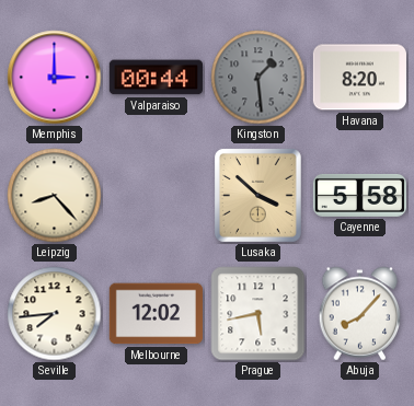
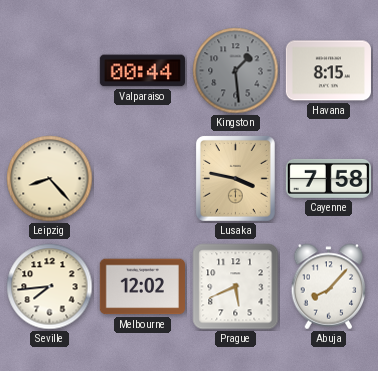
Memphis: 3:00 -> none (55, 78)
Havana: 8:20 -> 8:15 (328, 71)
Lusaka: 3:52 -> 3:47 (235, 178)
Cayenne: 5:58 -> 7:58 (328, 178)
Prague: 5:43 -> 5:41 (236, 287)
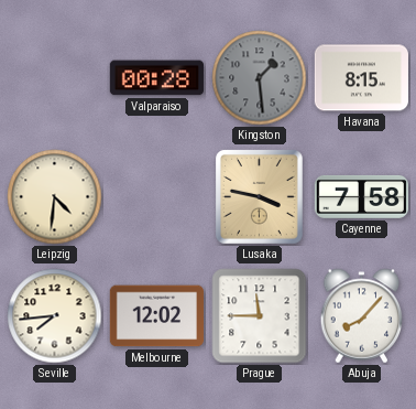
Valparaiso: 00:44 -> 00:28 (156, 78)
Leipzig: 8:23 -> 4:31 (55, 197)
Prague: 5:41 -> 11:45 (260, 316)
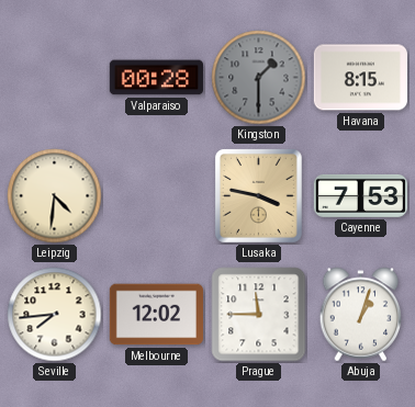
Kingston: 1:29 -> 1:30 (259, 78)
Cayenne: 7:58 -> 7:53 (360, 195)
Abuja: 8:07 -> 1:03 (361, 315)
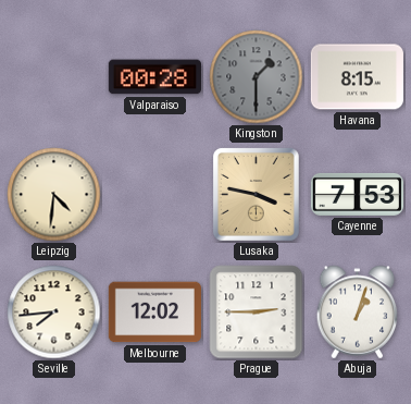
Prague: 11:45 -> 2:45 (257, 313)
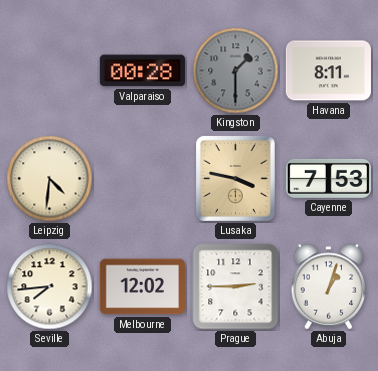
Havana: 8:15 -> 8:11 (328, 71)
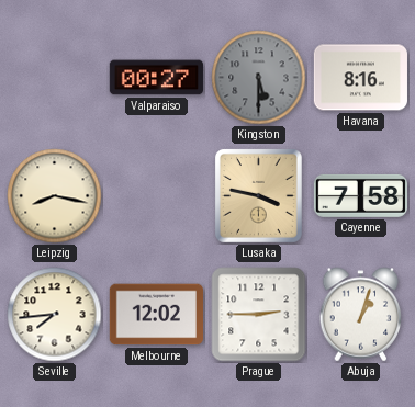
Valparaiso: 00:28 -> 00:27 (156, 78)
Kingston: 1:30 -> 5:30 (259, 78)
Havana: 8:11 -> 8:16 (360, 78)
Leipzig: 4:31 -> 8:17 (55, 196)
Cayenne: 7:53 -> 7:58 (360, 195)
